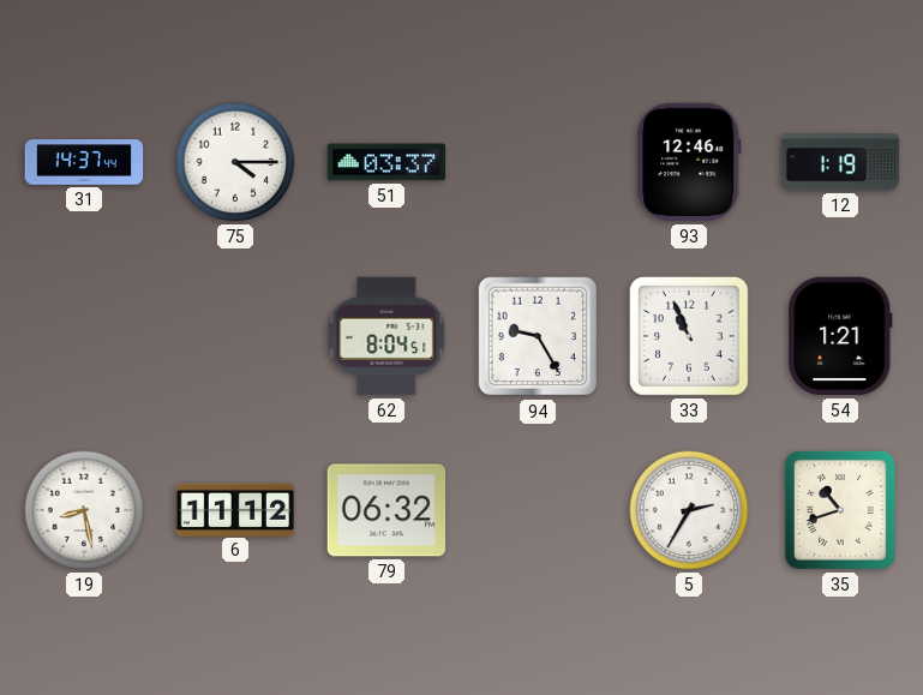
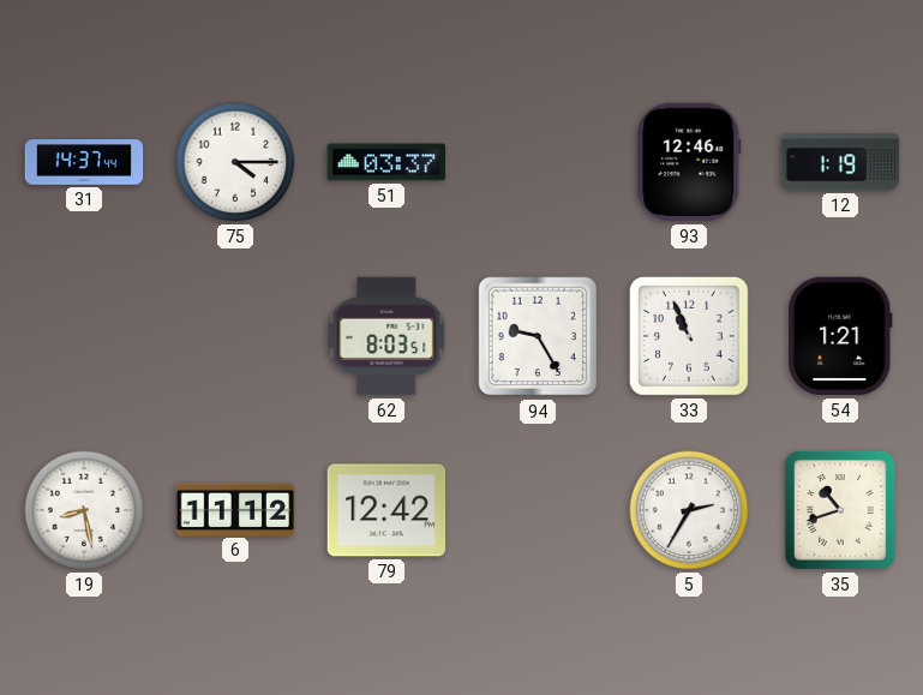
62: 8:04 -> 8:03 (386, 336)
79: 06:32 -> 12:42 (386, 510)
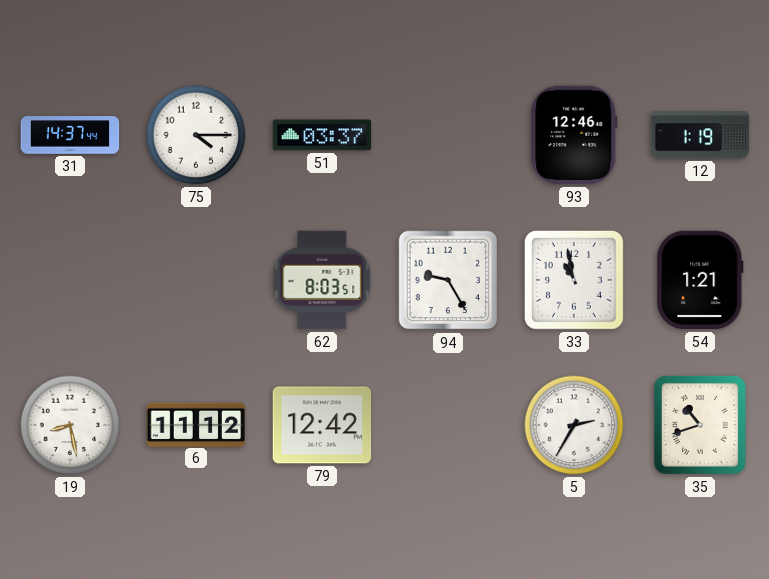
33: 10:56 -> 10:58 (574, 280)
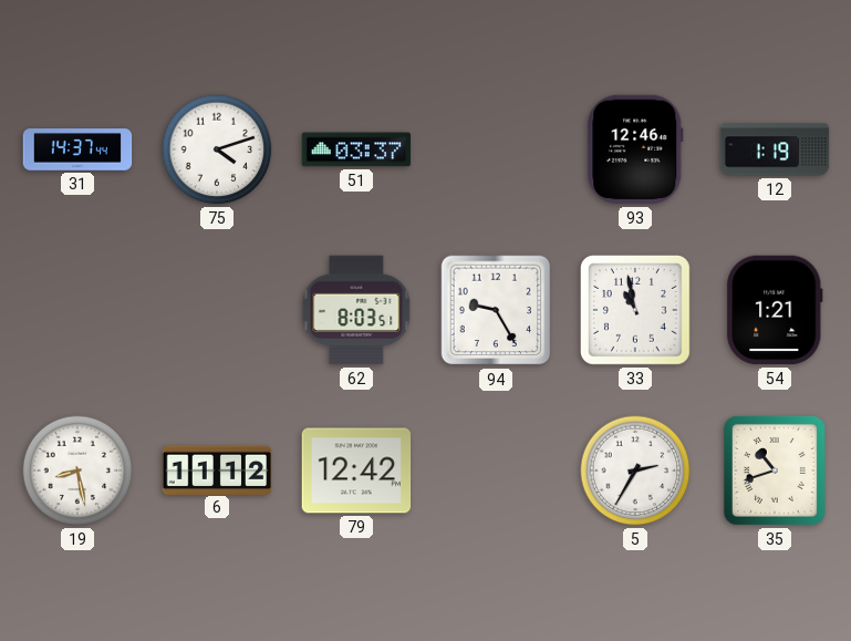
75: 4:15 -> 4:12 (217, 149)
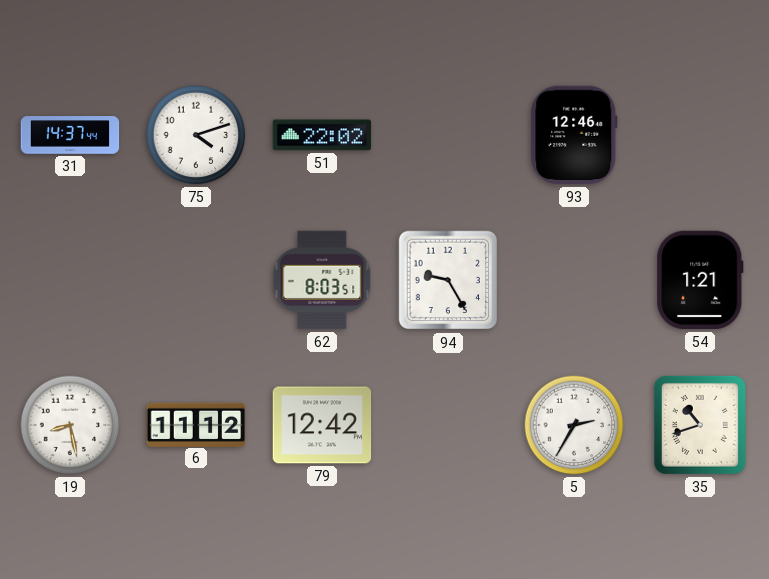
51: 03:37 -> 22:02 (322, 135)
12: 1:19 -> none (775, 149)
33: 10:58 -> none (635, 310)
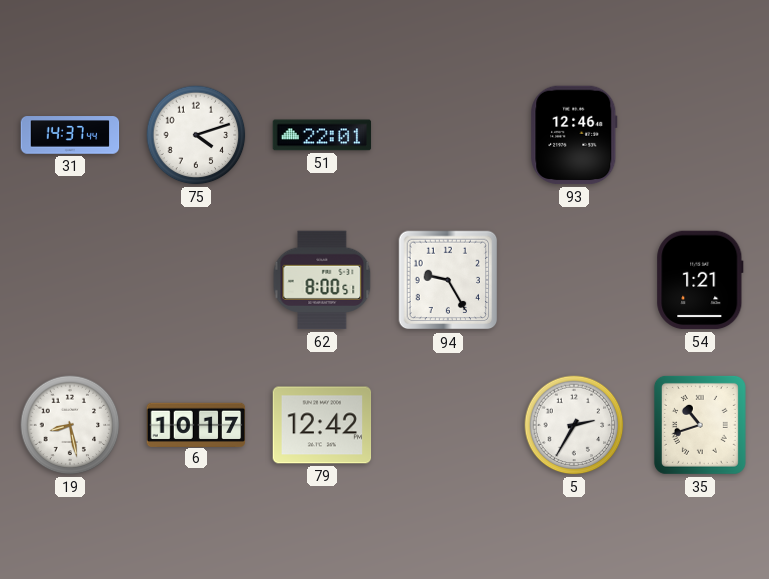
51: 22:02 -> 22:01 (322, 135)
62: 8:03 -> 8:00 (322, 280)
6: 11:12 -> 10:17 (196, 424)
